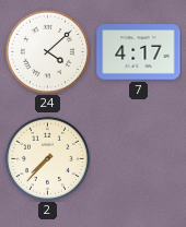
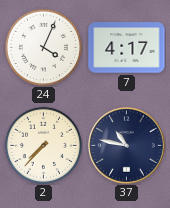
24: 4:08 -> 4:04 (43, 47)
37: none -> 10:47 (127, 146)
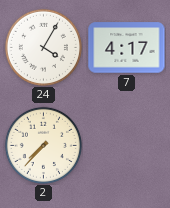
24: 4:04 -> 4:05 (43, 47)
37: 10:47 -> none (127, 146)
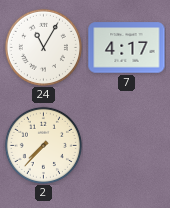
24: 4:05 -> 11:05 (43, 47)
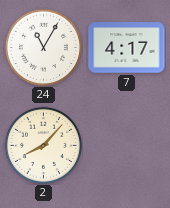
2: 7:37 -> 8:07 (43, 145)
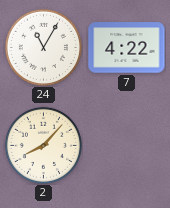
7: 4:17 -> 4:22 (127, 48)
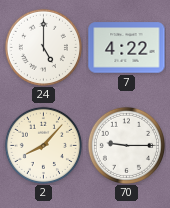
24: 11:05 -> 5:00 (43, 47)
70: none -> 9:15 (126, 145)
